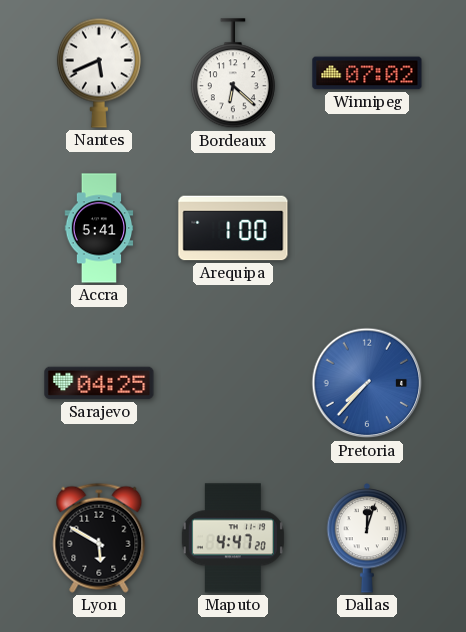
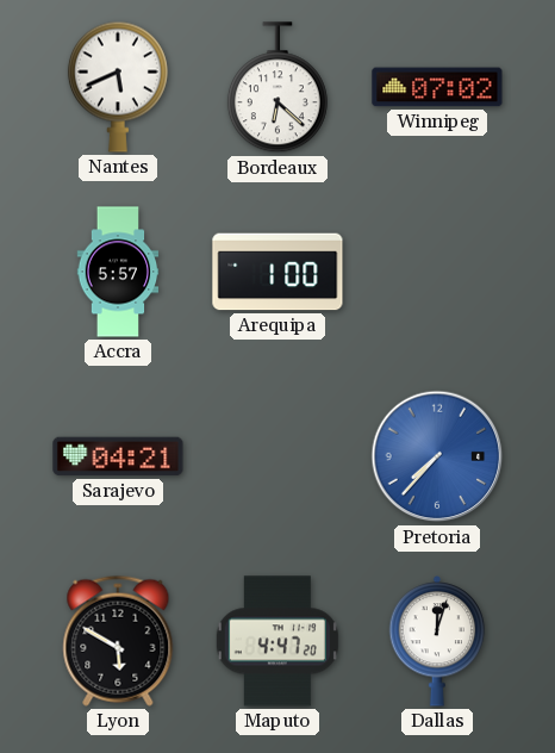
Accra: 5:41 -> 5:57 (118, 272)
Sarajevo: 04:25 -> 04:21 (118, 456)
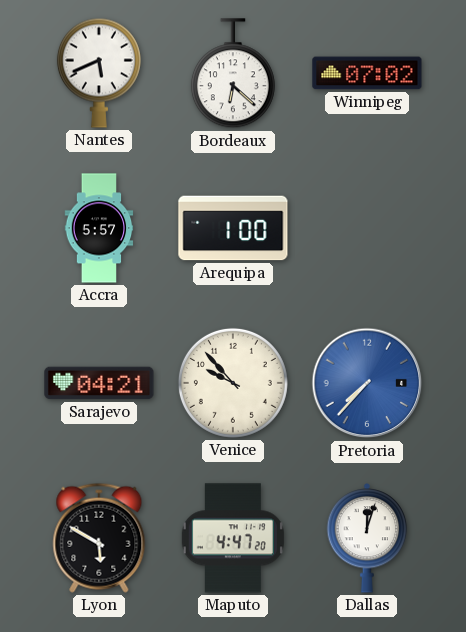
Venice: none -> 9:53 (233, 383)
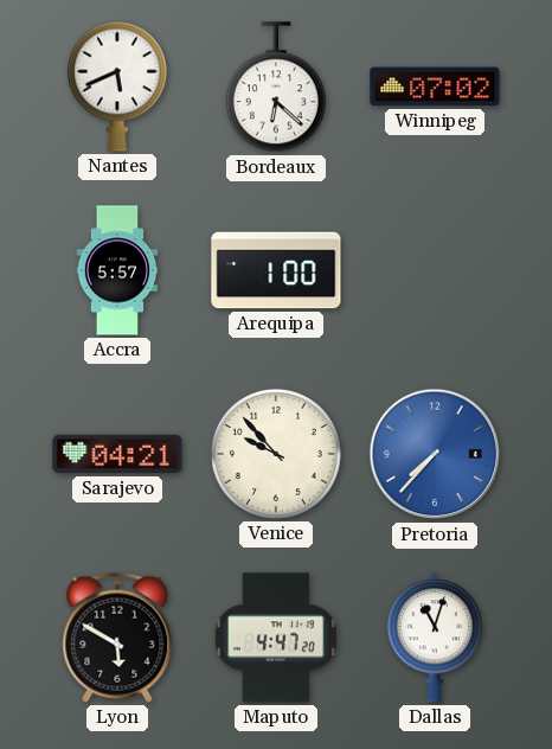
Dallas: 12:03 -> 11:03 (435, 639)
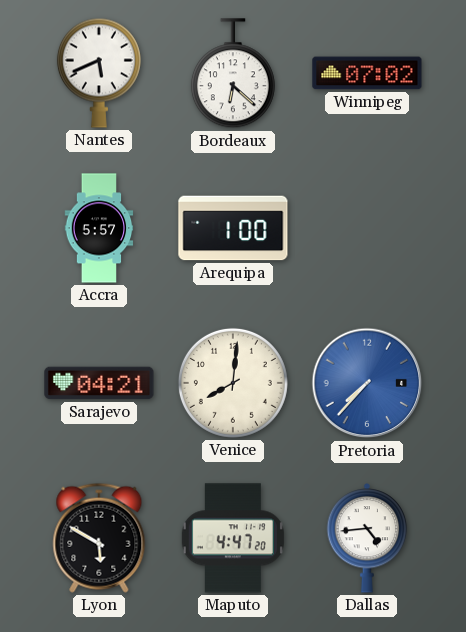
Venice: 9:53 -> 8:01 (233, 383)
Dallas: 11:03 -> 4:44 (367, 539)
